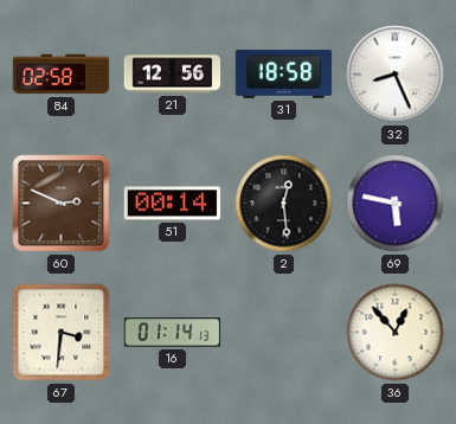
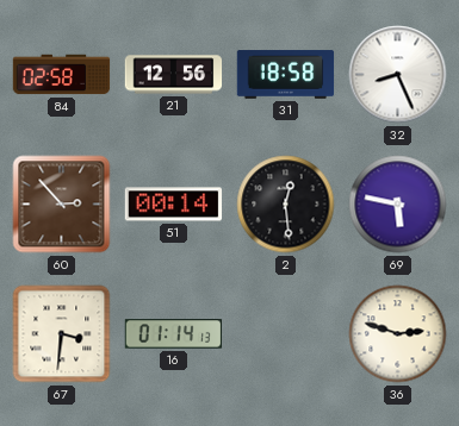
60: 2:49 -> 2:53 (62, 205)
36: 12:53 -> 2:48 (398, 334)
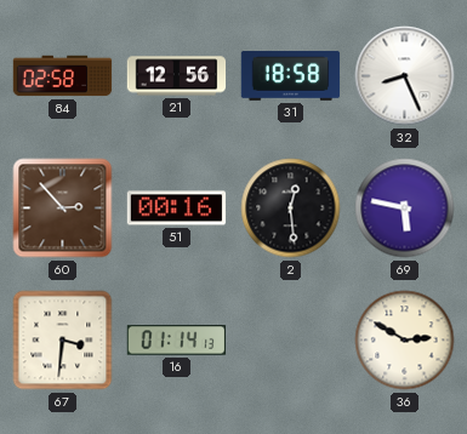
51: 00:14 -> 00:16 (177, 209)
36: 2:48 -> 2:50 (405, 341)
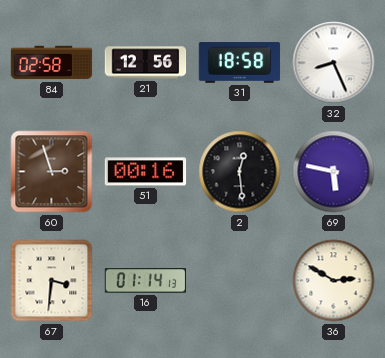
60: 2:53 -> 2:57 (52, 172)
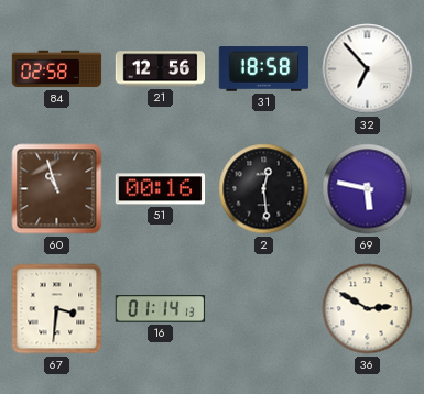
32: 8:26 -> 6:53 (368, 69)
60: 2:57 -> 10:57 (57, 189)
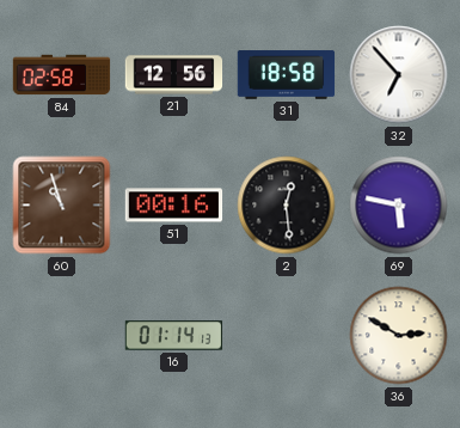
67: 3:31 -> none (57, 309)
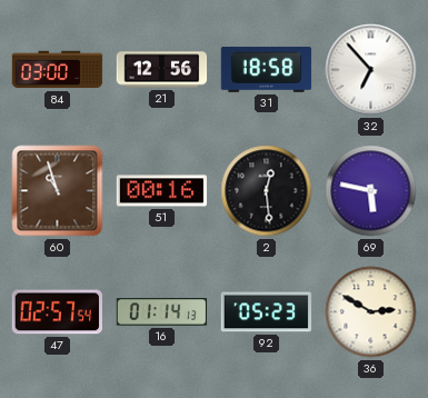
84: 02:58 -> 03:00 (58, 70)
47: none -> 02:57 (57, 312)
92: none -> 05:23 (267, 312)
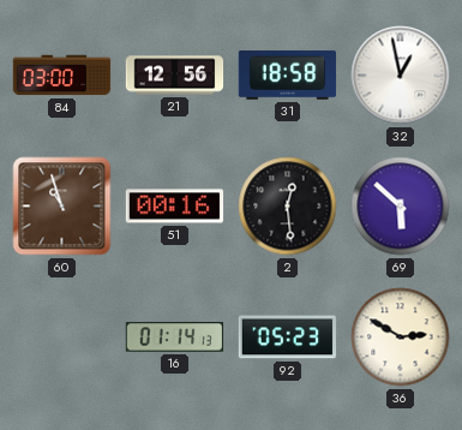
32: 6:53 -> 12:58 (401, 76)
69: 5:47 -> 5:52 (401, 207)
47: 02:57 -> none (57, 312)
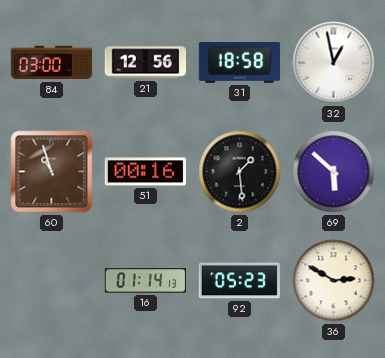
2: 12:29 -> 1:29 (240, 172)
